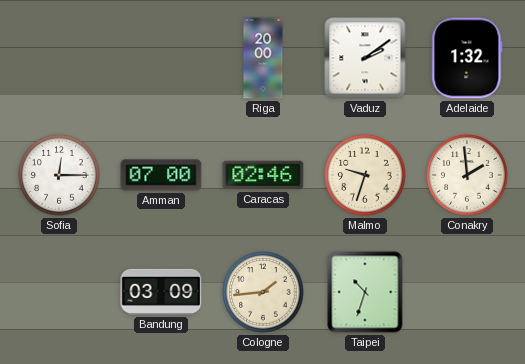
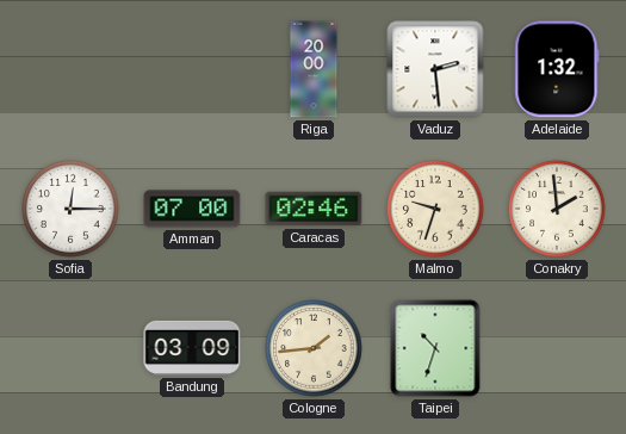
Vaduz: 2:09 -> 2:29 (435, 69)
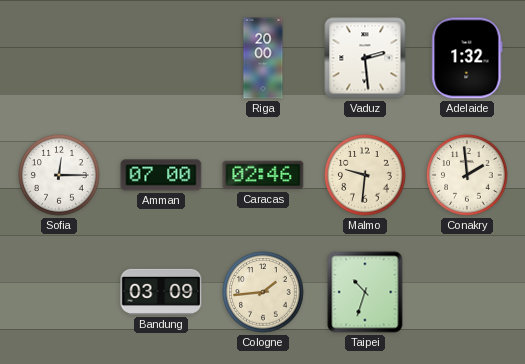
Malmo: 9:33 -> 9:31 (365, 175)
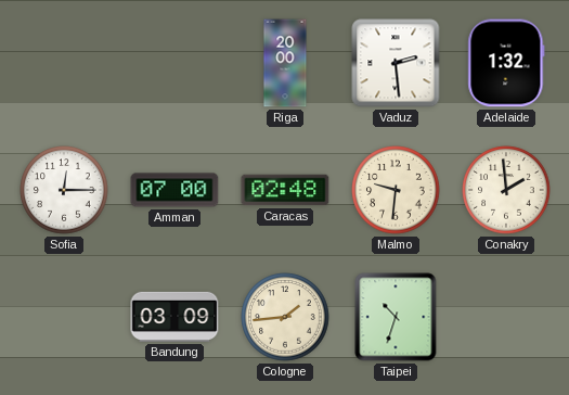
Caracas: 02:46 -> 02:48 (285, 190)
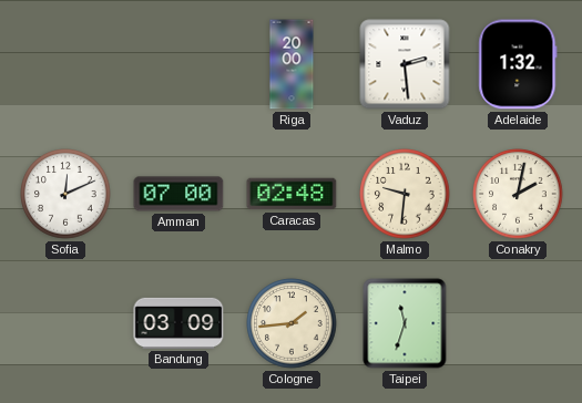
Sofia: 12:15 -> 12:11 (65, 194)
Conakry: 1:59 -> 2:02 (518, 194)
Taipei: 10:33 -> 11:33 (405, 323)
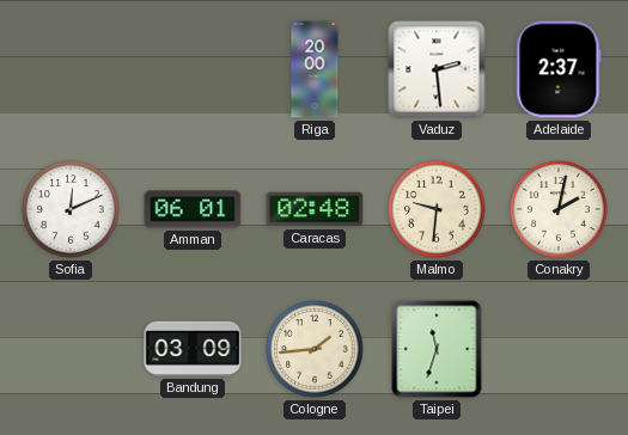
Adelaide: 1:32 -> 2:37 (559, 69)
Amman: 07:00 -> 06:01 (193, 209)
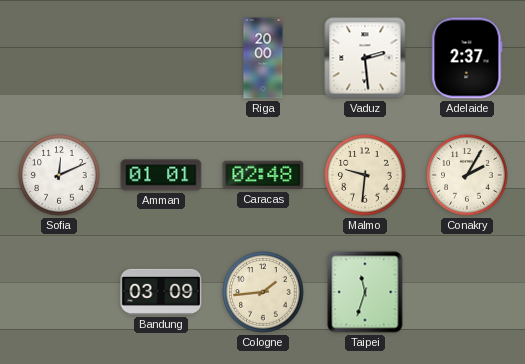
Amman: 06:01 -> 01:01 (161, 175)
Conakry: 2:02 -> 2:05 (467, 175)
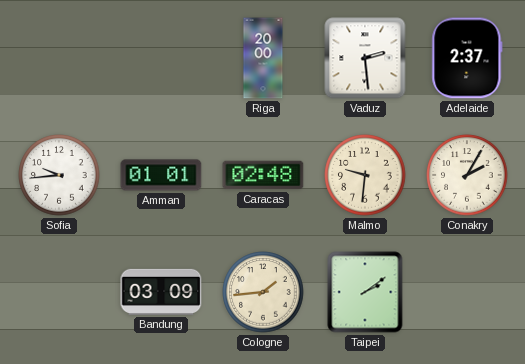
Sofia: 12:11 -> 9:44 (59, 175)
Taipei: 11:33 -> 2:09 (365, 292)
